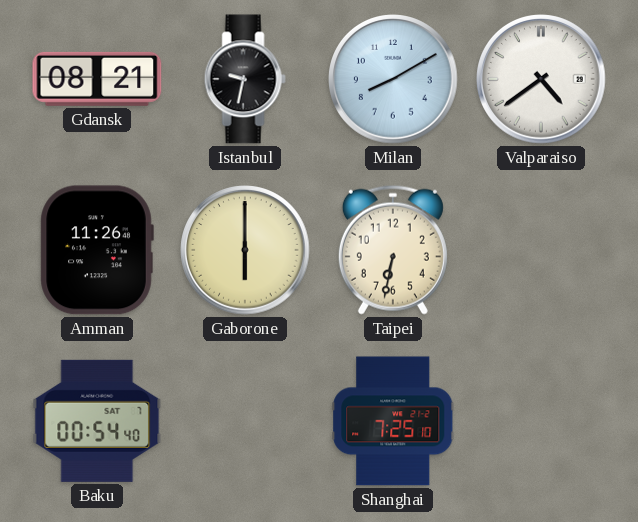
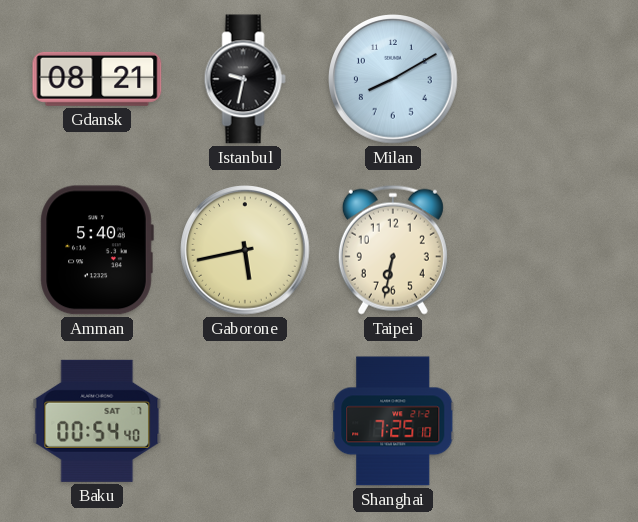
Valparaiso: 4:39 -> none (542, 80)
Amman: 11:26 -> 5:40 (97, 250)
Gaborone: 6:00 -> 5:43 (246, 251)
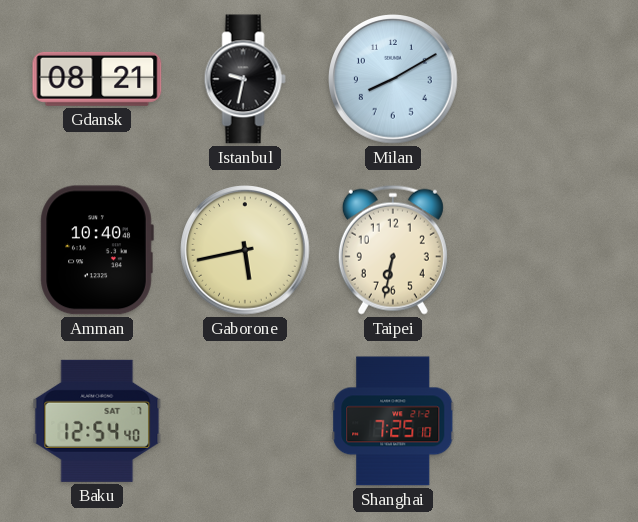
Amman: 5:40 -> 10:40 (97, 250)
Baku: 00:54 -> 12:54 (97, 421)
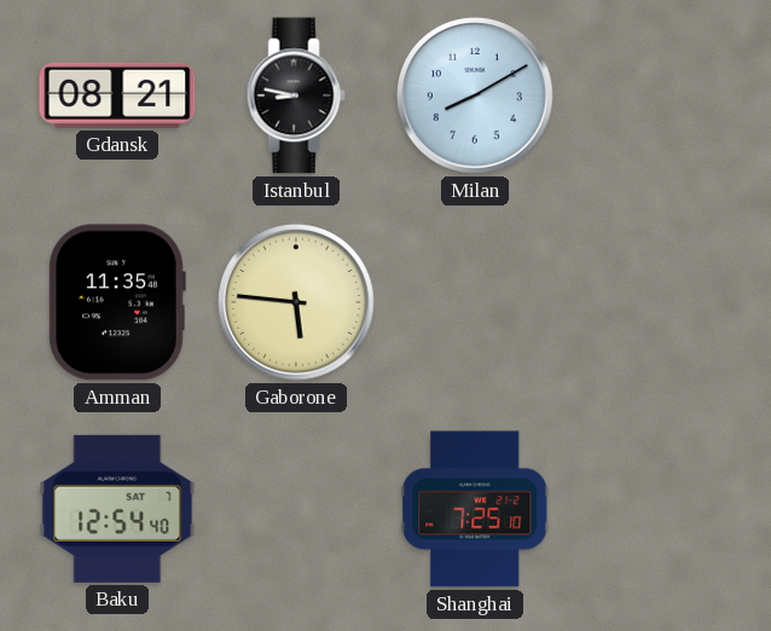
Istanbul: 9:32 -> 8:47 (296, 95)
Amman: 10:40 -> 11:35 (117, 302)
Gaborone: 5:43 -> 5:46 (297, 303)
Taipei: 6:32 -> none (393, 250)
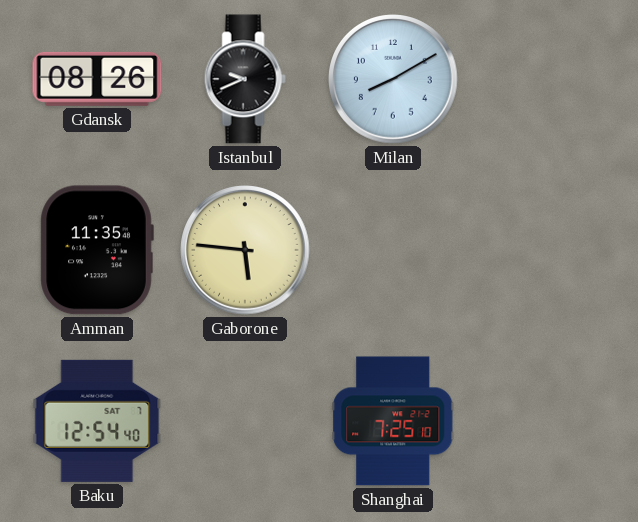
Gdansk: 08:21 -> 08:26 (97, 79)
Istanbul: 8:47 -> 9:41 (245, 79)
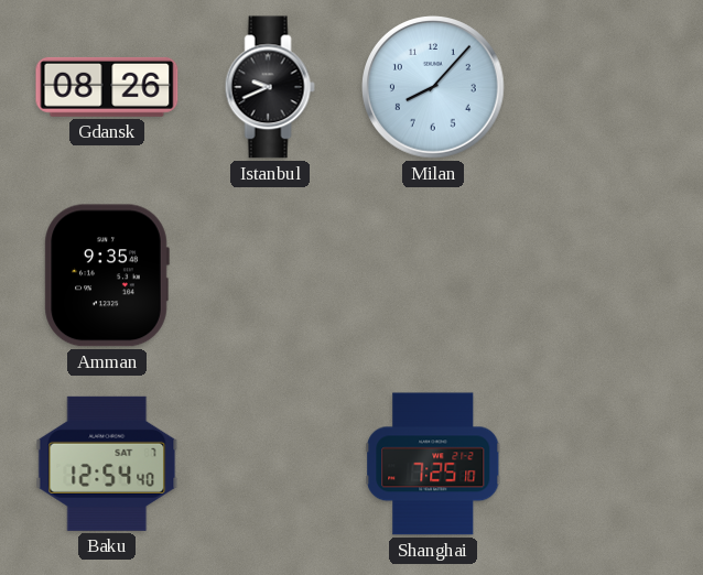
Milan: 8:10 -> 8:07 (434, 88)
Amman: 11:35 -> 9:35 (107, 275)
Gaborone: 5:46 -> none (246, 251)
